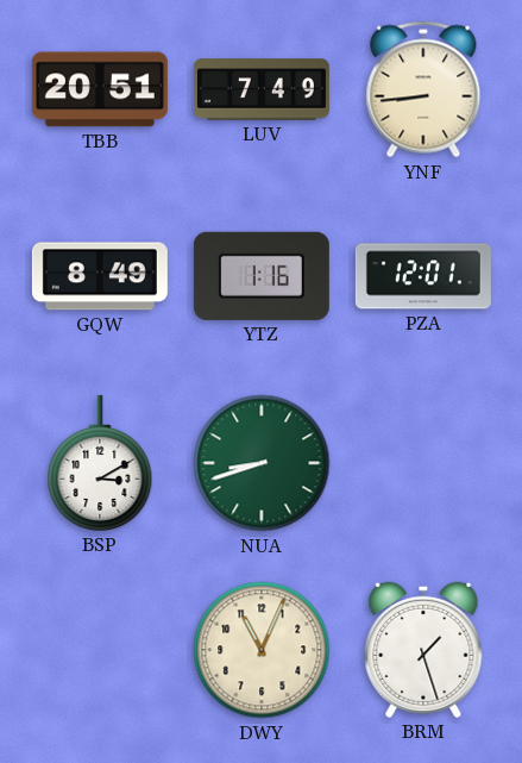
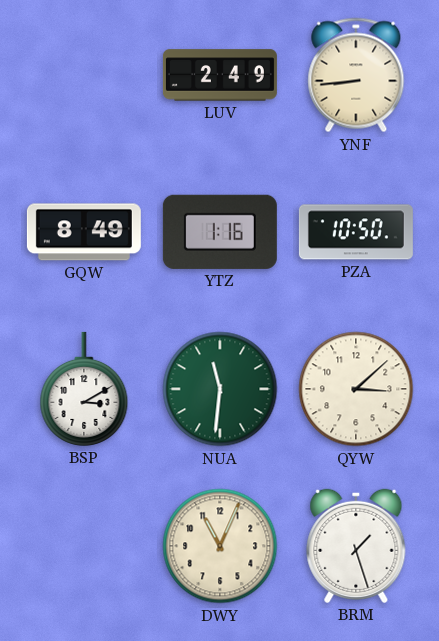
TBB: 20:51 -> none (100, 89)
LUV: 7:49 -> 2:49 (220, 75)
PZA: 12:01 -> 10:50 (356, 232)
NUA: 8:42 -> 11:31 (220, 389)
QYW: none -> 3:08 (356, 389)
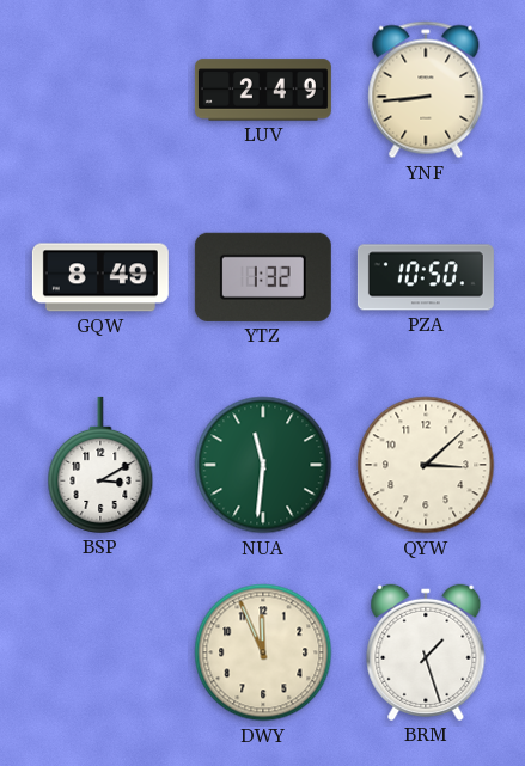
YTZ: 1:16 -> 1:32 (263, 277)
DWY: 11:04 -> 11:56 (263, 652)
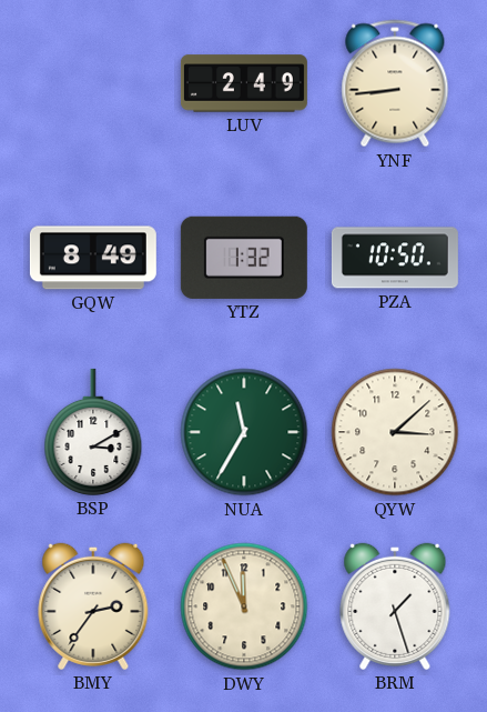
NUA: 11:31 -> 11:35 (244, 432)
BMY: none -> 2:36 (93, 606)
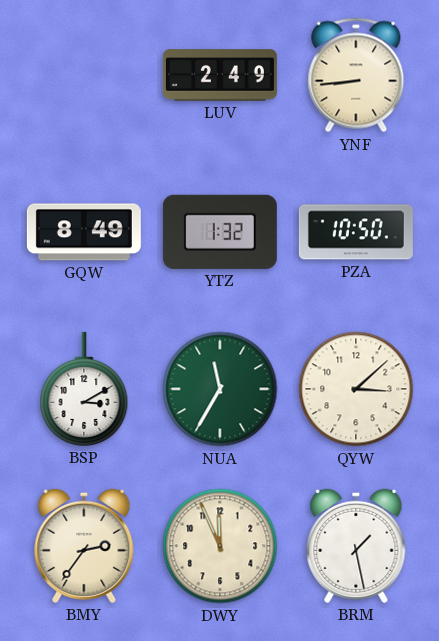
BRM: 1:27 -> 1:28 (356, 546)
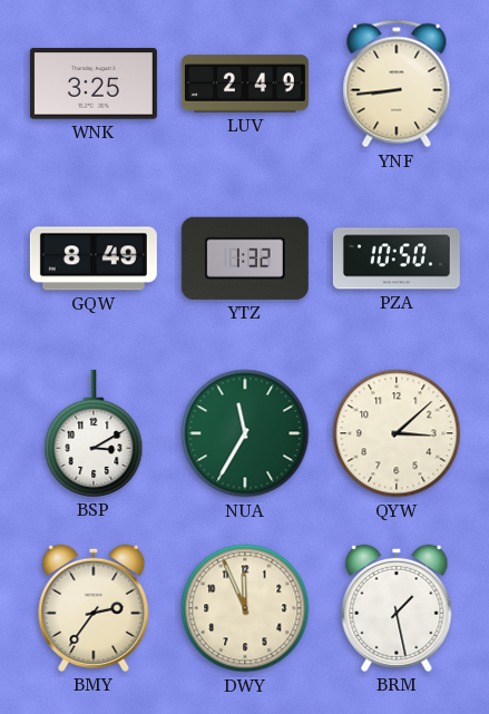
WNK: none -> 3:25 (94, 84)
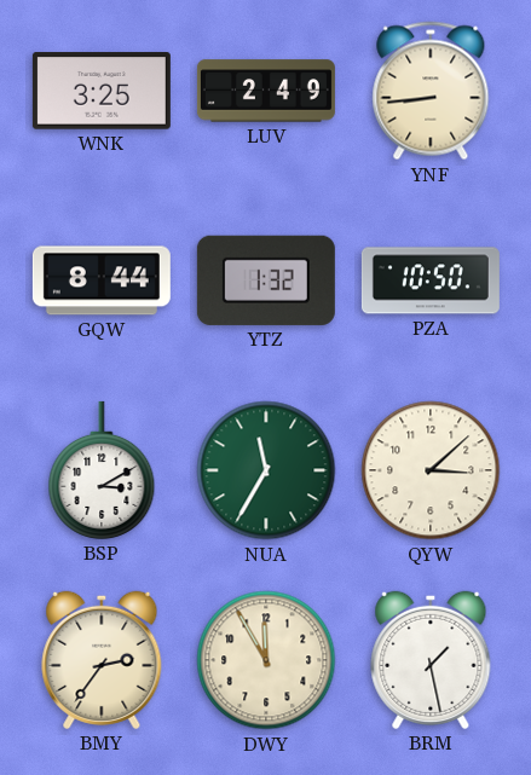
GQW: 8:49 -> 8:44 (102, 280)
DWY: 11:56 -> 11:55 (266, 660)
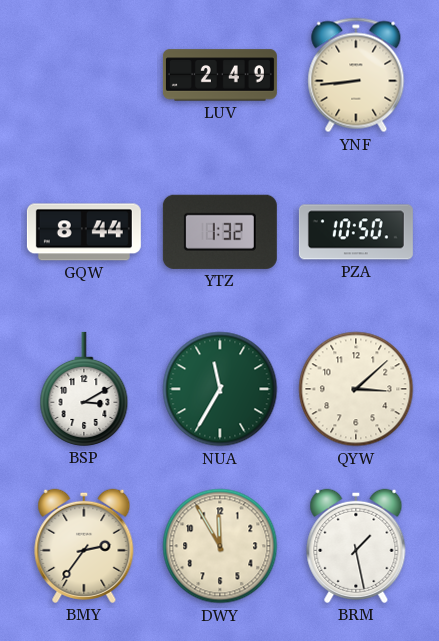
WNK: 3:25 -> none (102, 91)
